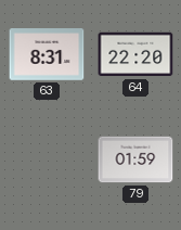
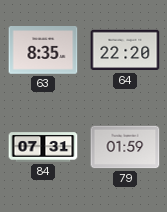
63: 8:31 -> 8:35 (43, 50)
84: none -> 07:31 (43, 147)
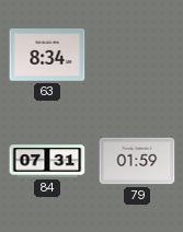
63: 8:35 -> 8:34 (47, 55)
64: 22:20 -> none (125, 50)
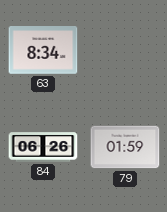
84: 07:31 -> 06:26 (43, 147)
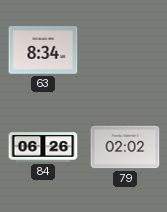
79: 01:59 -> 02:02 (125, 147)
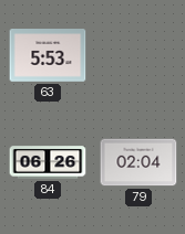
63: 8:34 -> 5:53 (48, 55)
79: 02:02 -> 02:04 (138, 162)
